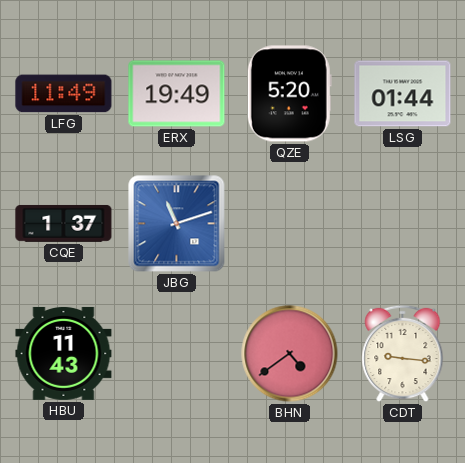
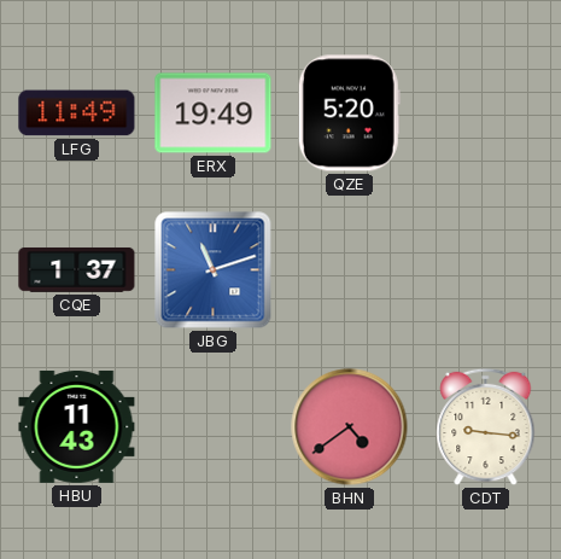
LSG: 01:44 -> none (403, 94)
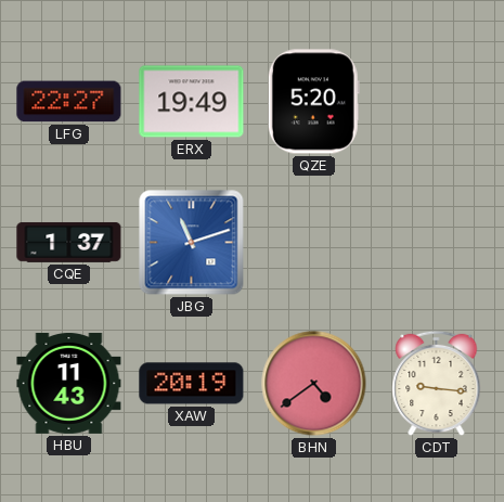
LFG: 11:49 -> 22:27 (69, 102)
XAW: none -> 20:19 (192, 384)
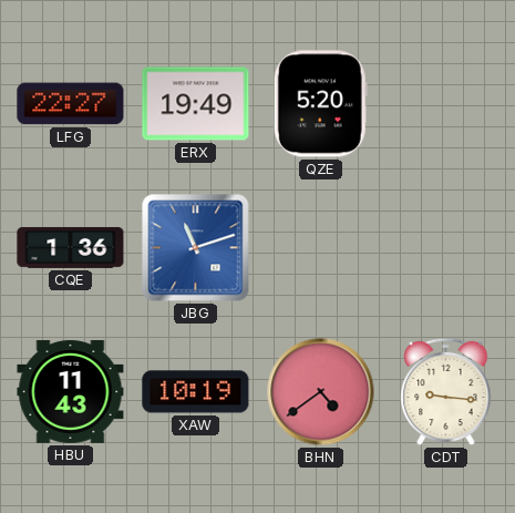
CQE: 1:37 -> 1:36 (71, 247)
XAW: 20:19 -> 10:19 (196, 392)
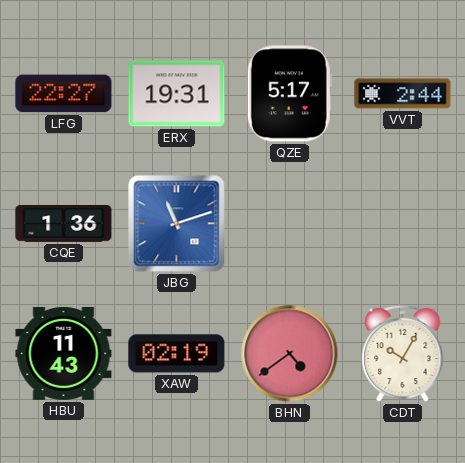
ERX: 19:49 -> 19:31 (177, 94)
QZE: 5:20 -> 5:17 (289, 94)
VVT: none -> 2:44 (403, 94)
XAW: 10:19 -> 02:19 (177, 354)
CDT: 9:16 -> 10:05 (403, 354)
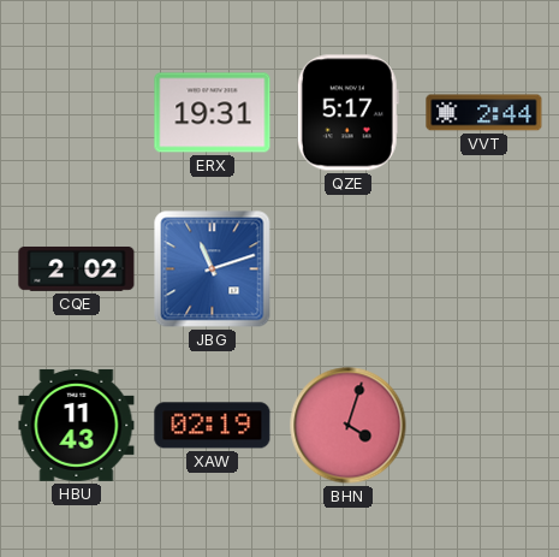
LFG: 22:27 -> none (64, 94)
CQE: 1:36 -> 2:02 (77, 268)
BHN: 4:39 -> 4:03 (349, 426)
CDT: 10:05 -> none (403, 354)
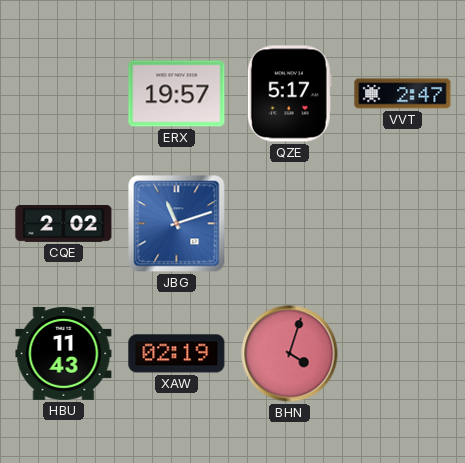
ERX: 19:31 -> 19:57 (177, 94)
VVT: 2:44 -> 2:47 (403, 94)
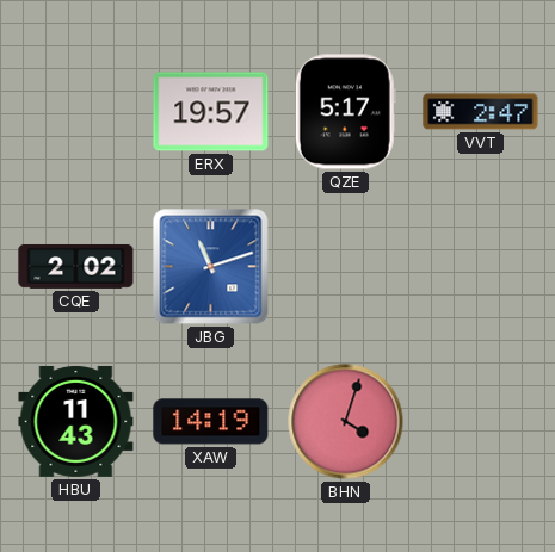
XAW: 02:19 -> 14:19 (211, 422)
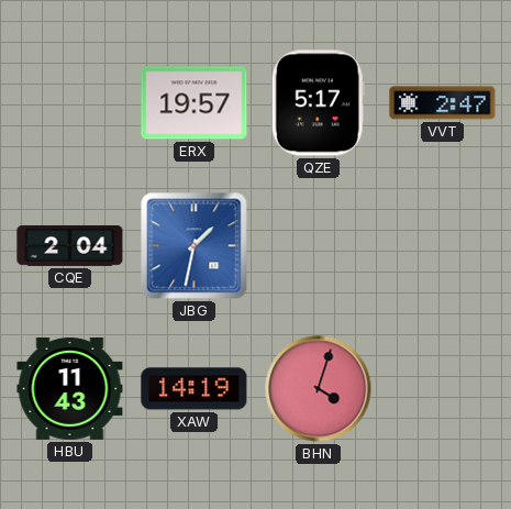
CQE: 2:02 -> 2:04 (70, 245)
JBG: 11:12 -> 1:32 (195, 246)
